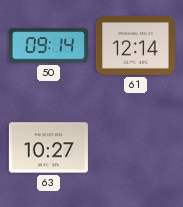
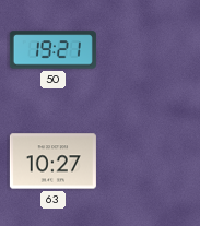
50: 09:14 -> 19:21 (52, 50)
61: 12:14 -> none (135, 46)
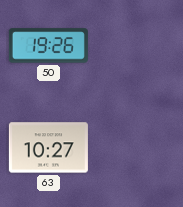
50: 19:21 -> 19:26 (48, 46)
